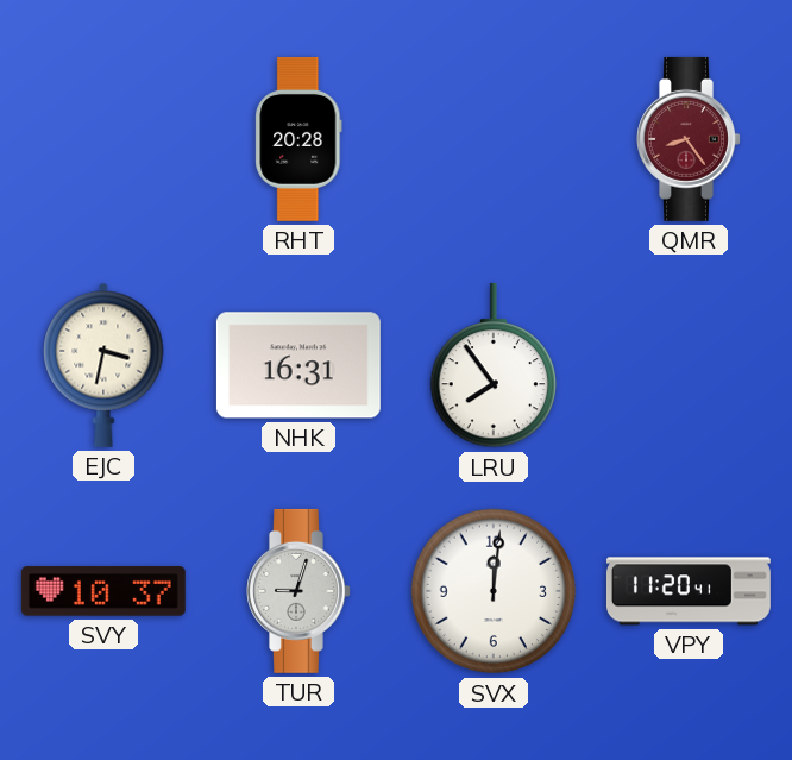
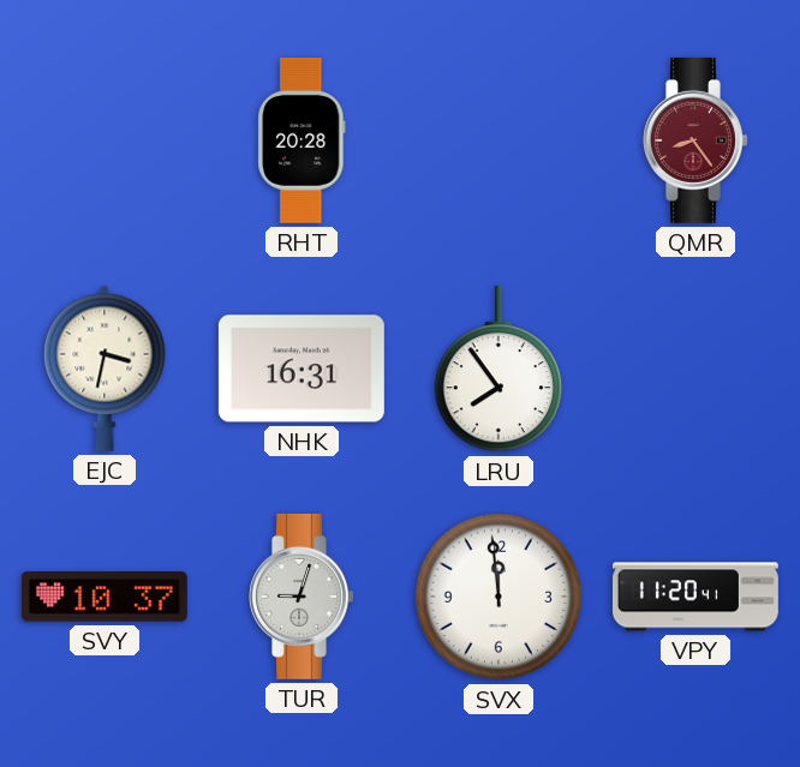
SVX: 12:01 -> 11:59 (498, 597)
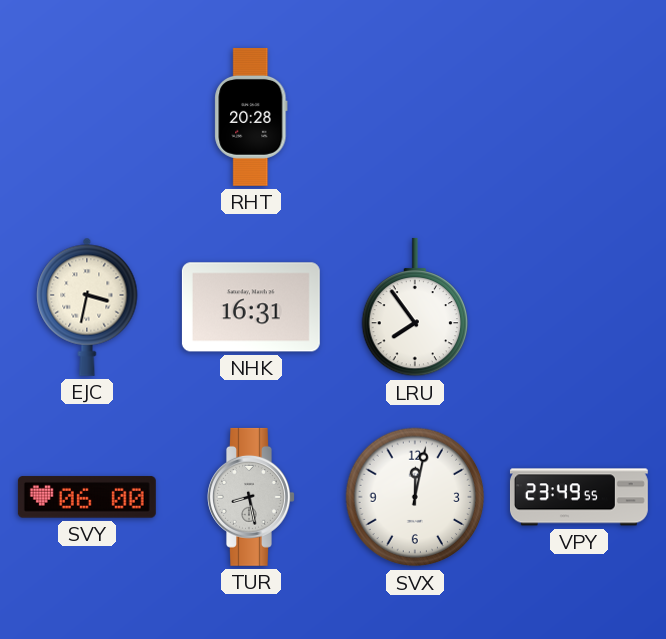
QMR: 8:24 -> none (695, 140)
SVY: 10:37 -> 06:00 (87, 497)
TUR: 9:03 -> 8:28 (251, 497)
SVX: 11:59 -> 12:02 (415, 497)
VPY: 11:20 -> 23:49 (579, 497)
